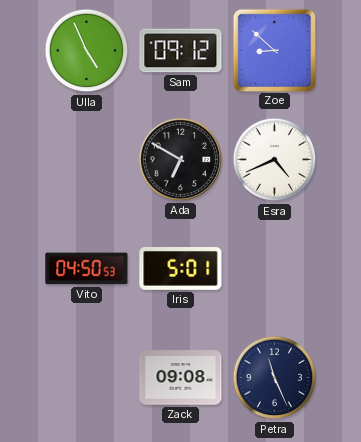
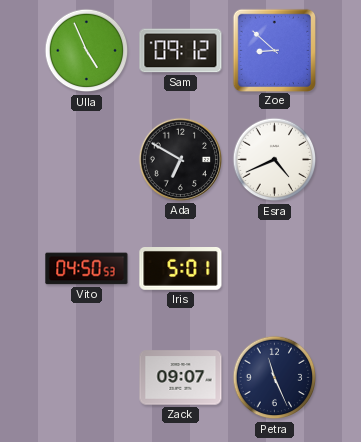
Zack: 09:08 -> 09:07 (181, 378)
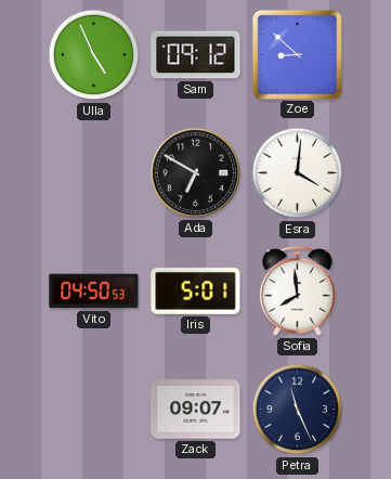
Esra: 4:41 -> 4:01 (298, 173)
Sofia: none -> 7:59 (298, 292)
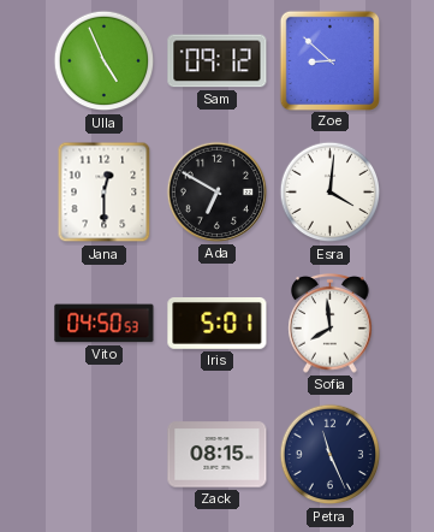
Jana: none -> 12:30 (105, 193)
Zack: 09:07 -> 08:15 (218, 455)
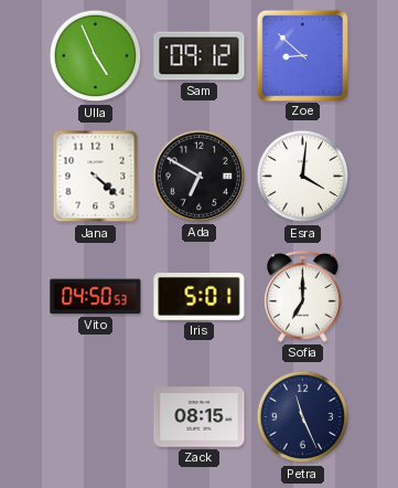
Jana: 12:30 -> 4:22 (96, 177)
Sofia: 7:59 -> 7:00 (303, 297)
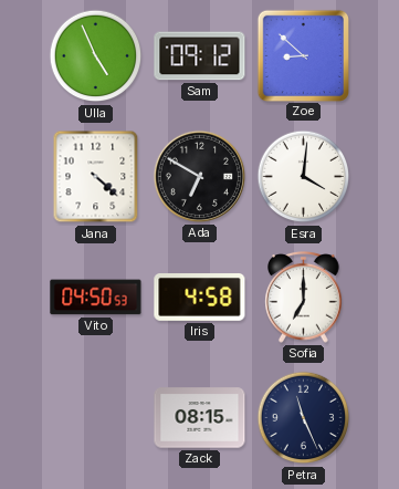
Iris: 5:01 -> 4:58 (200, 298)
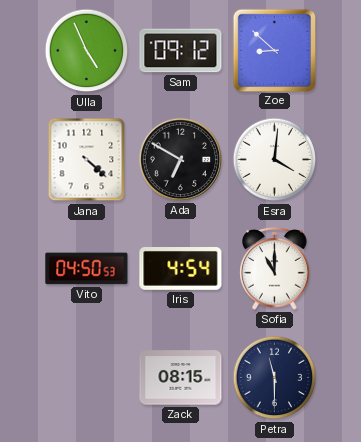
Iris: 4:58 -> 4:54 (181, 269)
Sofia: 7:00 -> 11:00 (275, 269)
Petra: 11:26 -> 11:30 (275, 378)
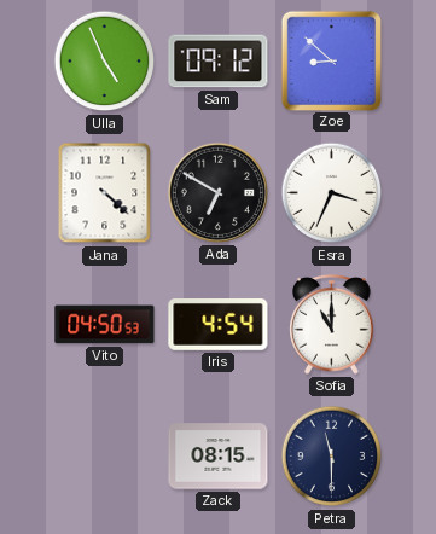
Esra: 4:01 -> 3:34 (332, 193)
